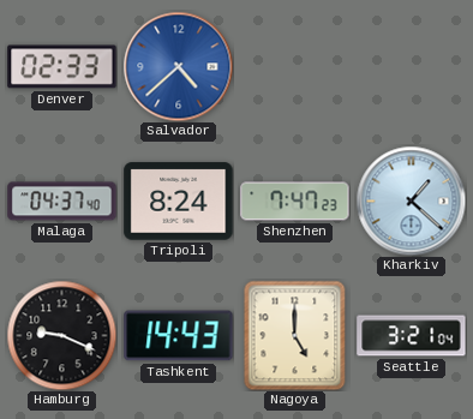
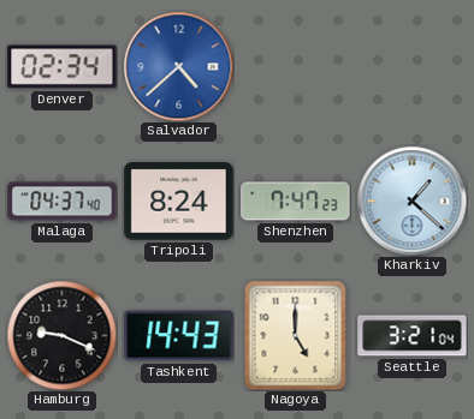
Denver: 02:33 -> 02:34 (63, 67)
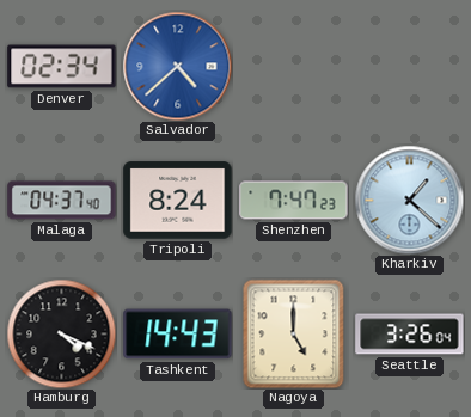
Hamburg: 9:19 -> 4:19 (61, 333)
Seattle: 3:21 -> 3:26 (410, 335)
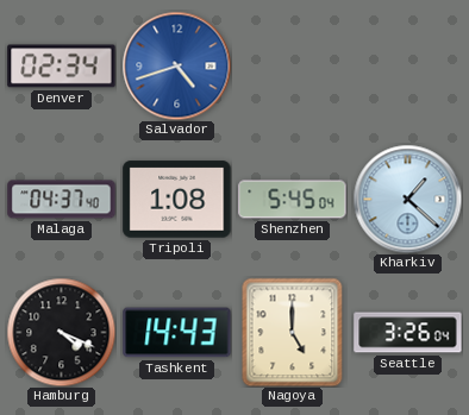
Salvador: 4:38 -> 4:42 (176, 65)
Tripoli: 8:24 -> 1:08 (177, 200)
Shenzhen: 7:47 -> 5:45 (293, 200)
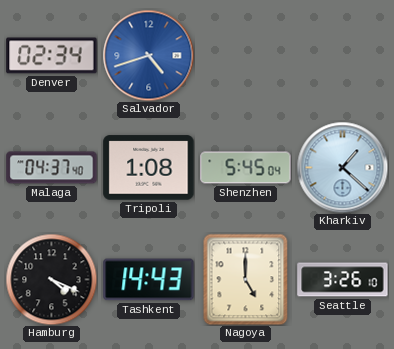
Seattle: 3:26:04 -> 3:26:10 (343, 280)
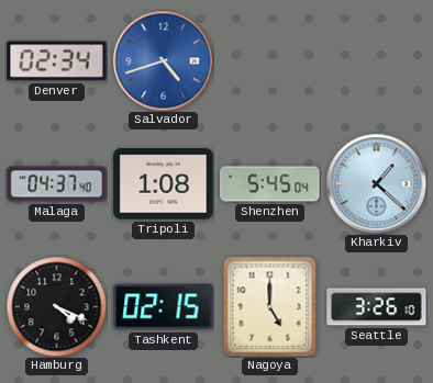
Tashkent: 14:43 -> 02:15 (164, 307)
